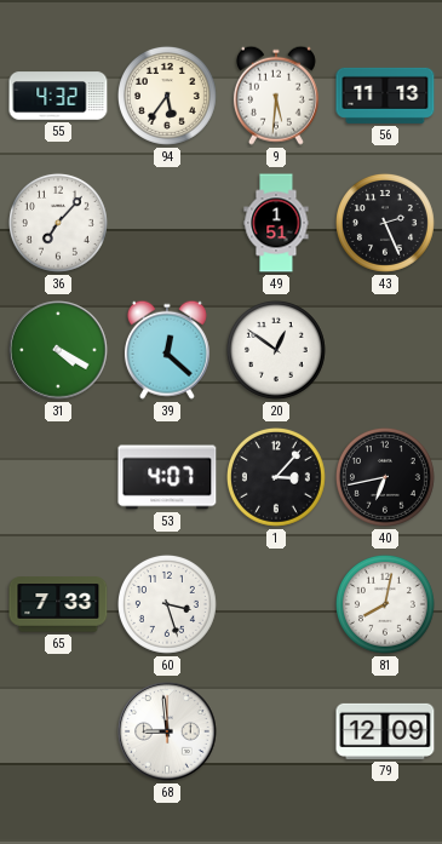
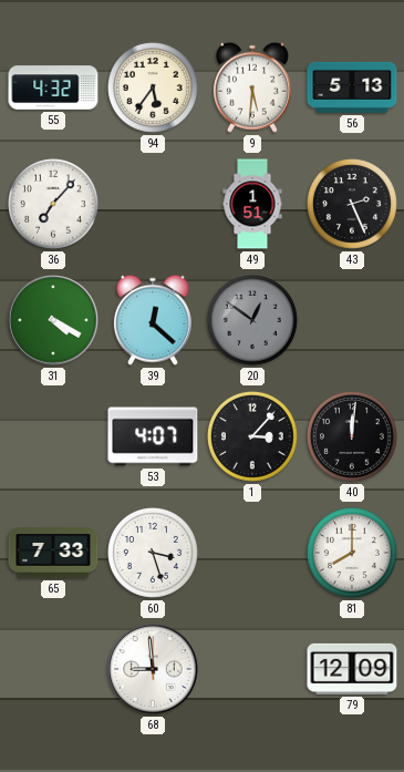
56: 11:13 -> 5:13 (352, 88)
20 dial: white -> grey (252, 320)
40: 6:43 -> 12:01 (352, 436)
81: 8:02 -> 8:00 (352, 553)
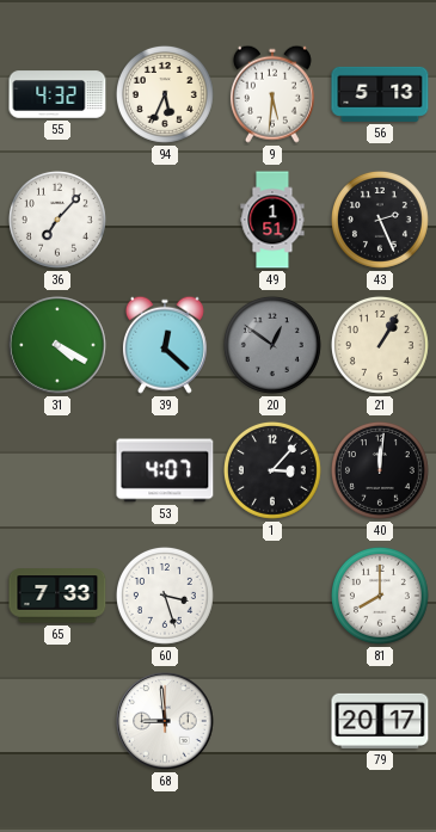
94: 5:36 -> 5:34 (165, 94)
21: none -> 1:05 (380, 345)
79: 12:09 -> 20:17 (380, 721)
